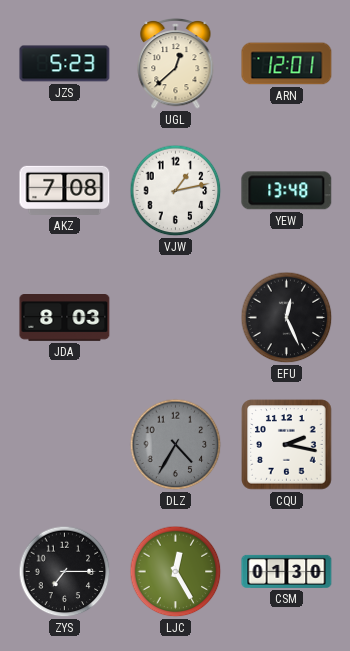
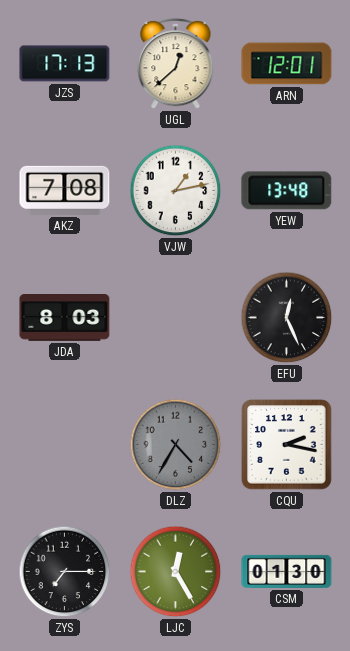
JZS: 5:23 -> 17:13 (65, 64)
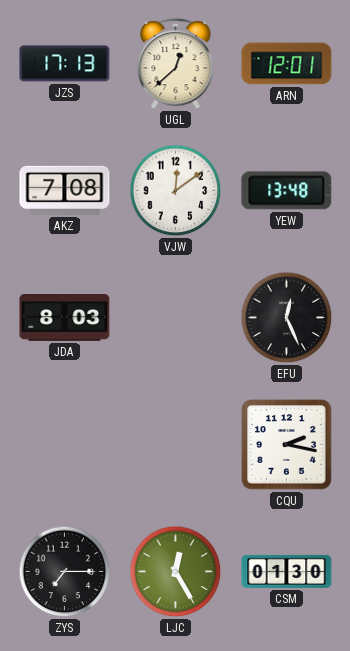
VJW: 1:13 -> 12:09 (176, 191)
DLZ: 4:35 -> none (176, 445)
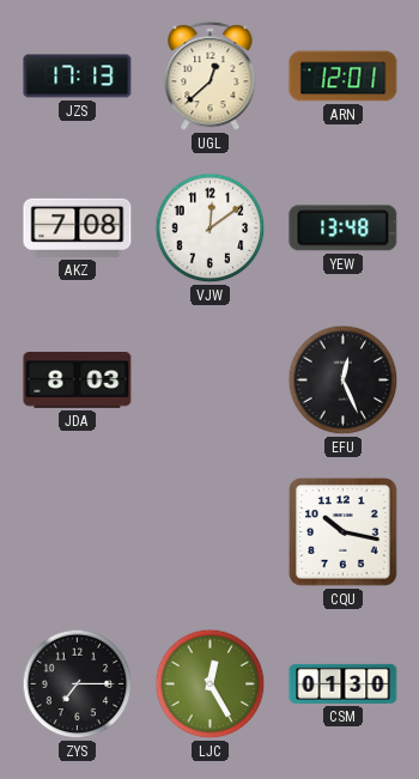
CQU: 2:17 -> 10:17 (344, 532)
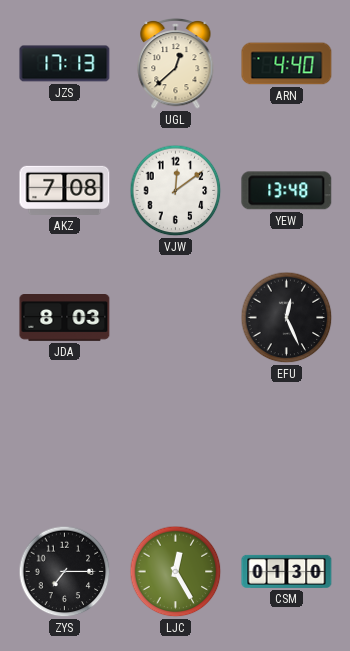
ARN: 12:01 -> 4:40 (287, 64)
CQU: 10:17 -> none (344, 532)
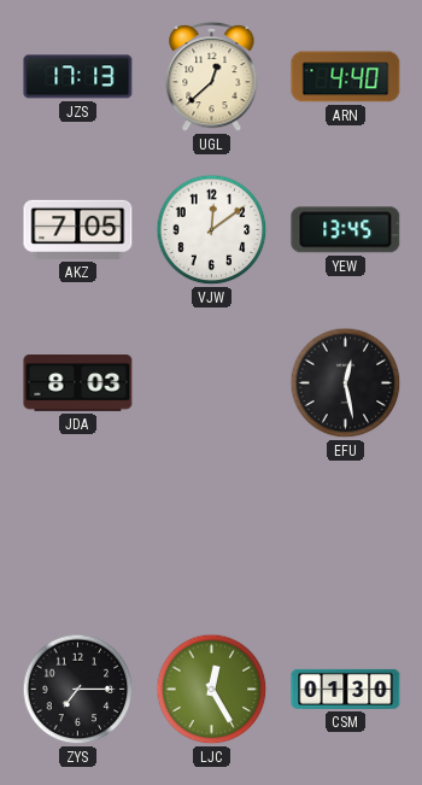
AKZ: 7:08 -> 7:05 (78, 229)
YEW: 13:48 -> 13:45 (346, 230)
EFU: 12:26 -> 12:28 (346, 383)
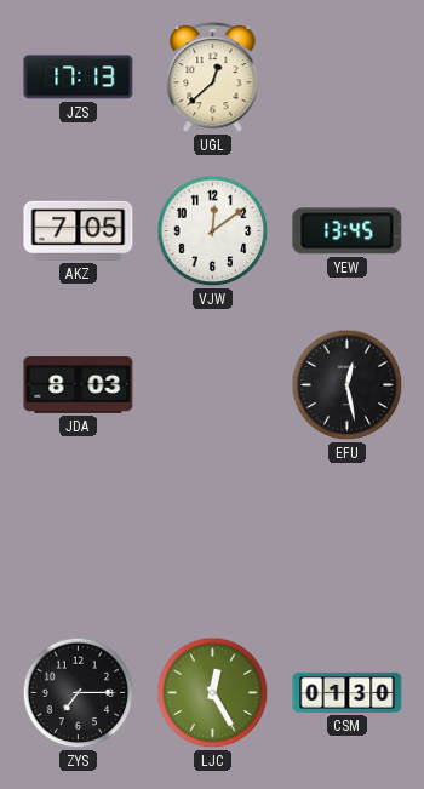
ARN: 4:40 -> none (346, 77)
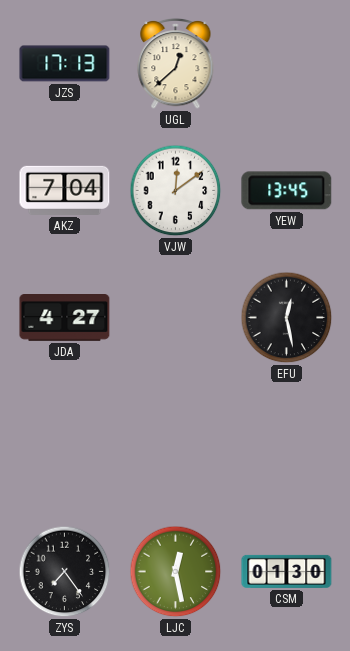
AKZ: 7:05 -> 7:04 (65, 190)
JDA: 8:03 -> 4:27 (65, 318)
ZYS: 7:15 -> 7:24 (65, 572)
LJC: 12:25 -> 12:28 (176, 572)
